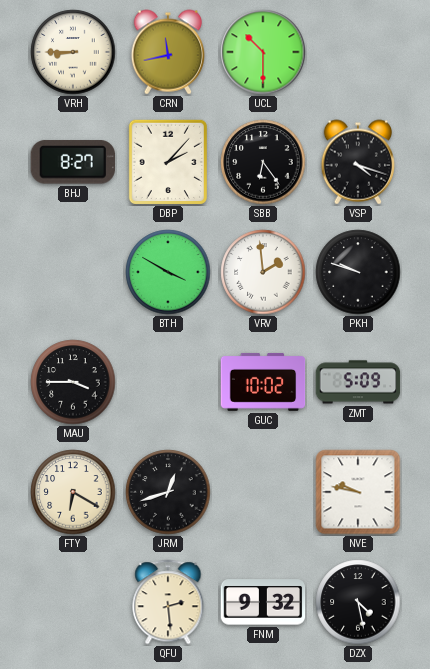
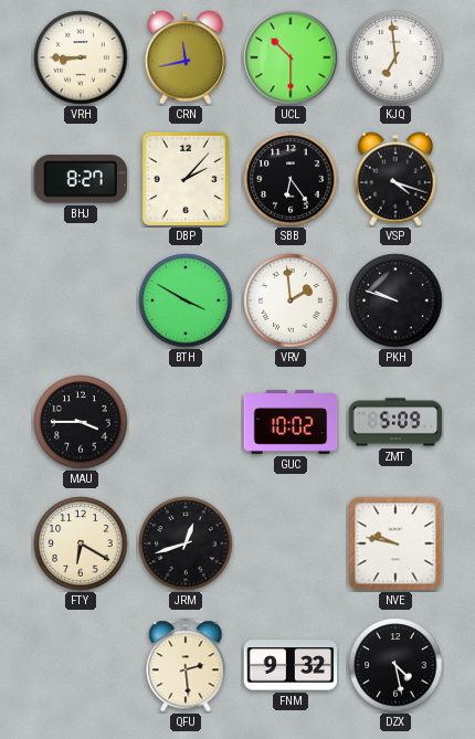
KJQ: none -> 6:59 (395, 57)
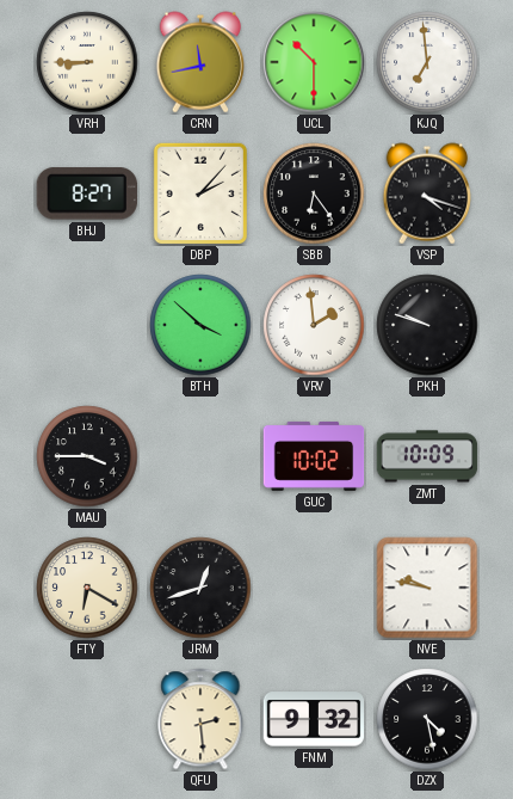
BTH: 3:50 -> 3:52 (200, 325)
ZMT: 5:09 -> 10:09 (427, 456)
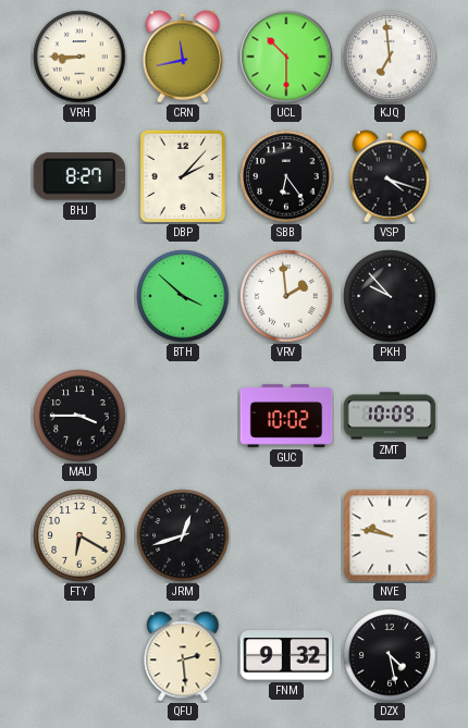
PKH: 9:48 -> 9:53 (390, 296)
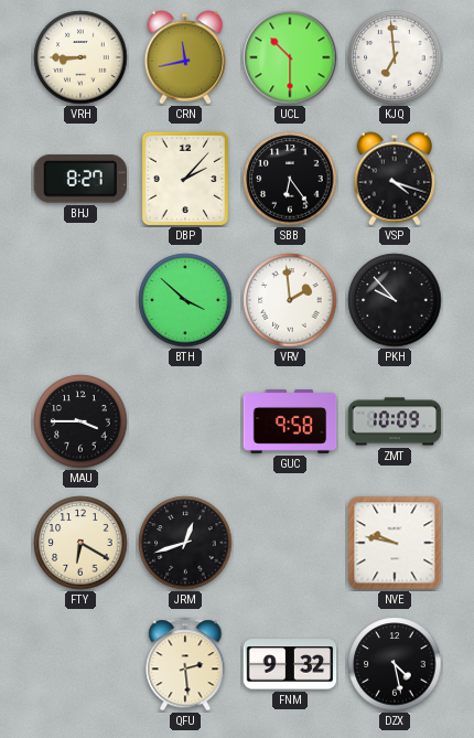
GUC: 10:02 -> 9:58 (290, 421)
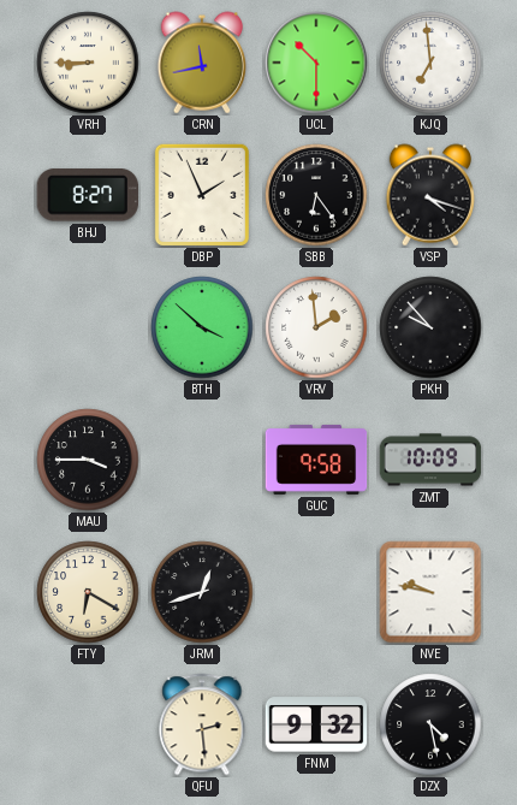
DBP: 2:07 -> 1:56 (201, 194)
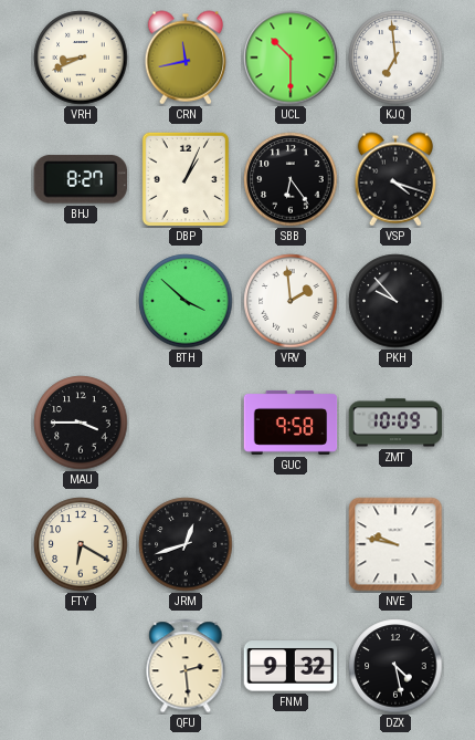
VRH: 8:45 -> 8:41 (81, 58)
DBP: 1:56 -> 1:04 (184, 178)
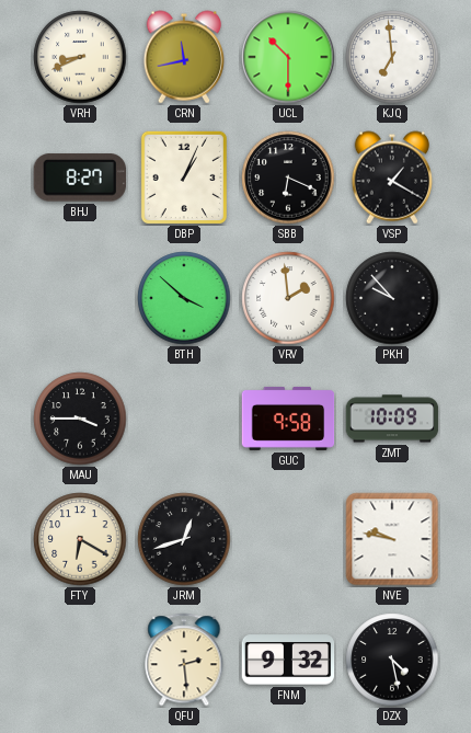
SBB: 6:24 -> 6:19 (288, 177)
VSP: 4:18 -> 1:20 (392, 177)
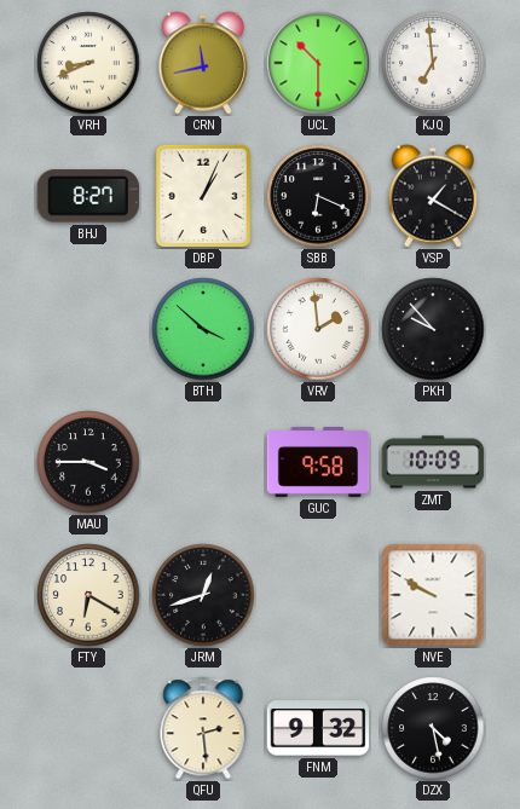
NVE: 9:47 -> 9:50 (433, 595)
